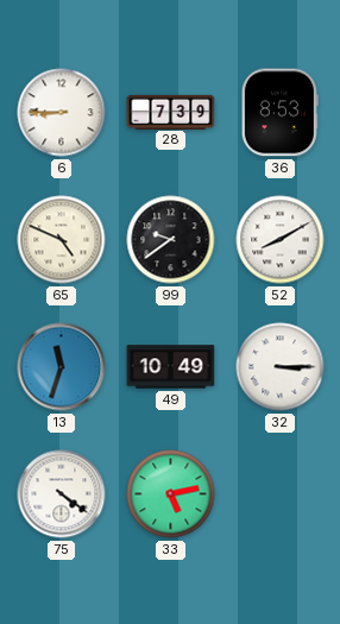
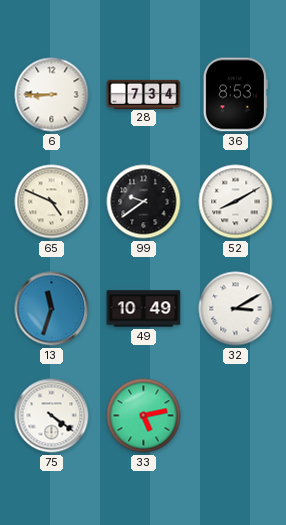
28: 7:39 -> 7:34 (144, 94)
32: 3:15 -> 3:10 (236, 309)
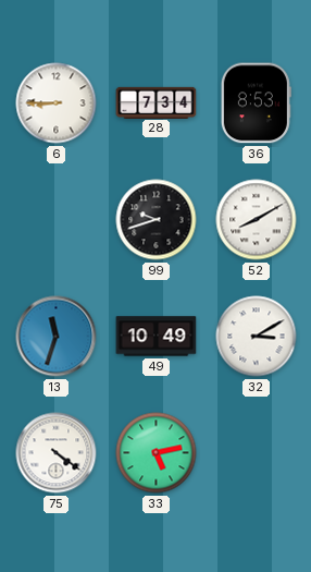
65: 4:49 -> none (52, 202)
99: 9:39 -> 9:42 (157, 220)
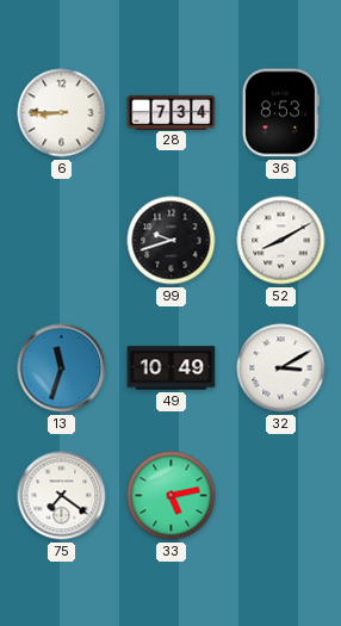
75: 4:21 -> 7:21 (62, 496)
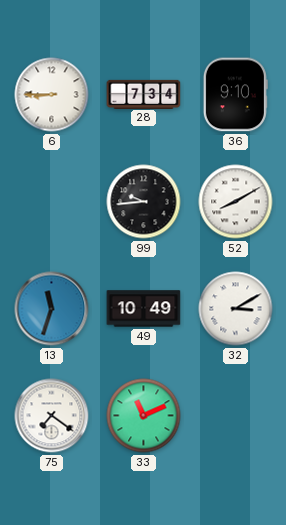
36: 8:53 -> 9:10 (235, 95)
99: 9:42 -> 9:44 (144, 202)
33: 5:13 -> 11:11 (144, 416)
